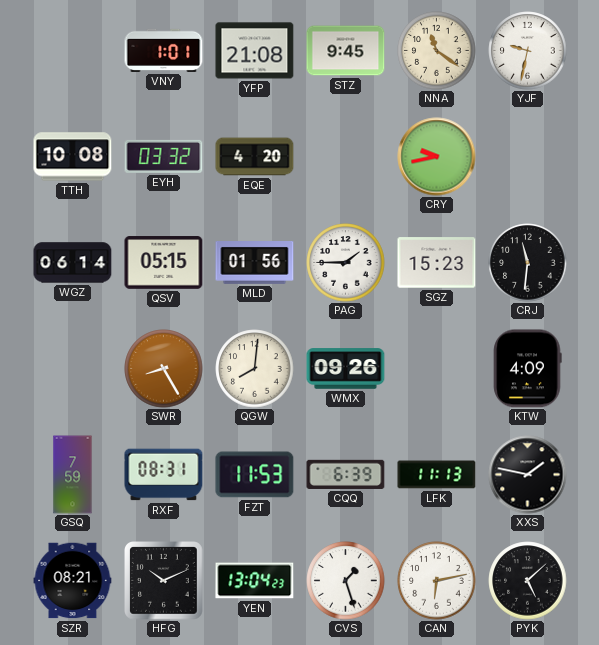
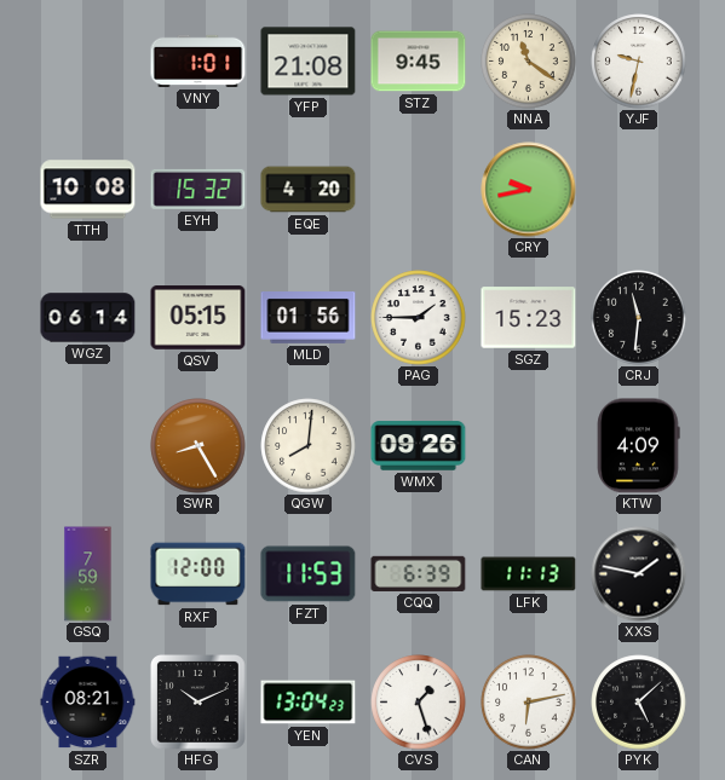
EYH: 03:32 -> 15:32 (198, 189)
RXF: 08:31 -> 12:00 (198, 574)
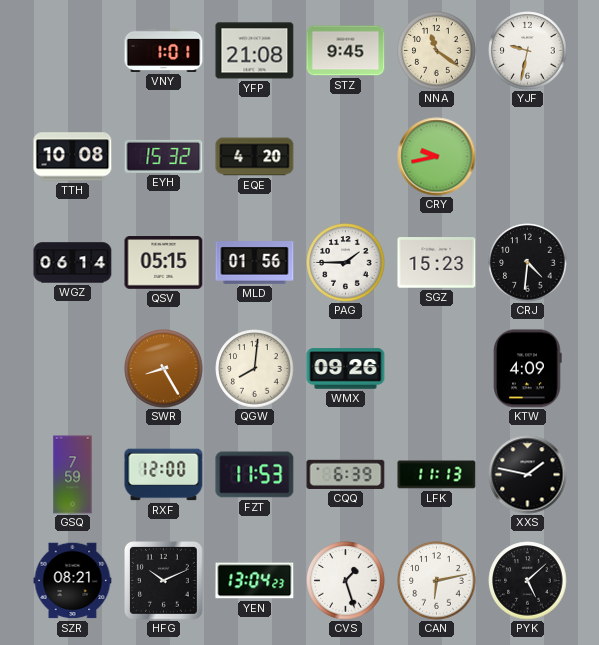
CRJ: 11:31 -> 4:31 (528, 263)
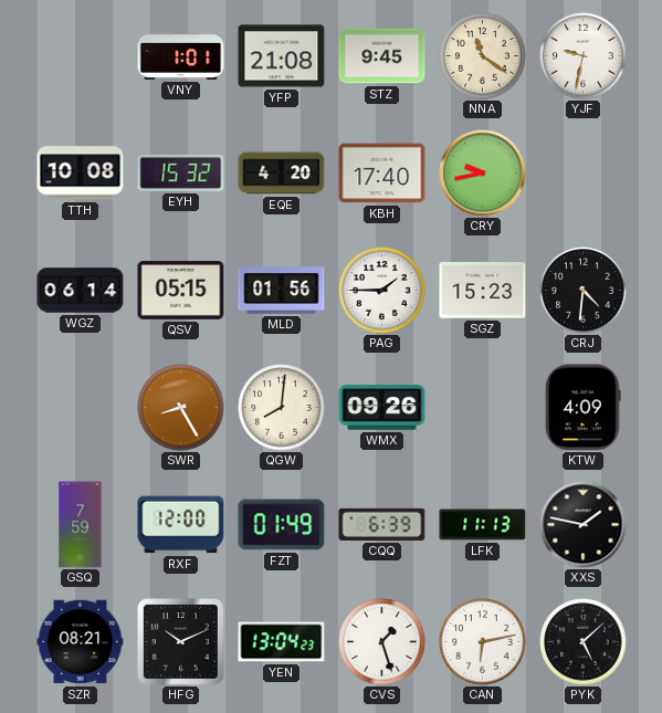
KBH: none -> 17:40 (382, 174)
FZT: 11:53 -> 01:49 (282, 525)
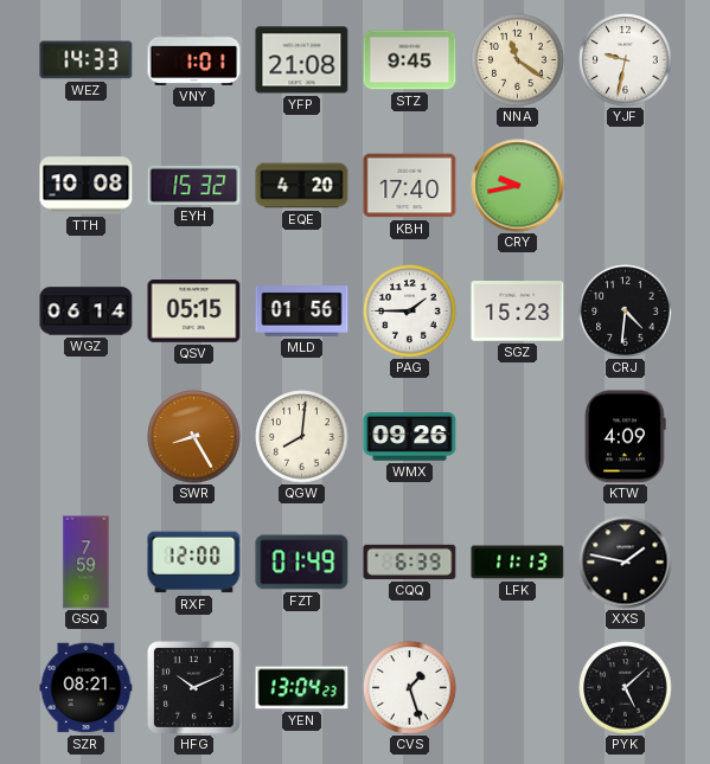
WEZ: none -> 14:33 (87, 60)
CAN: 6:13 -> none (483, 642)
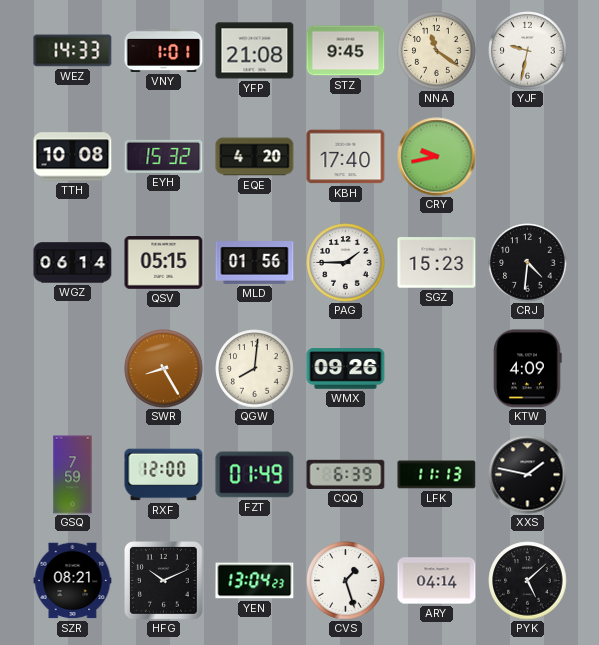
ARY: none -> 04:14 (437, 581)
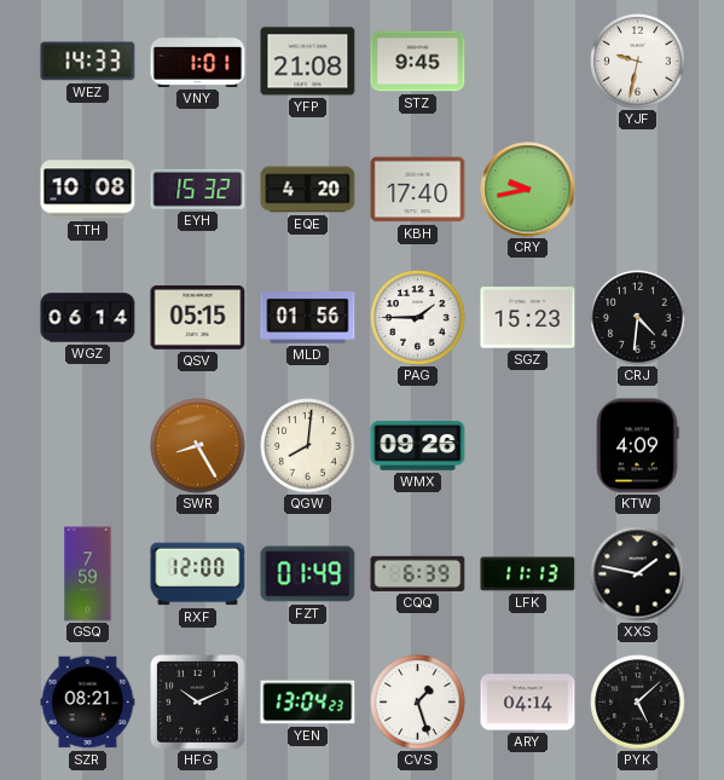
NNA: 11:21 -> none (437, 51)
